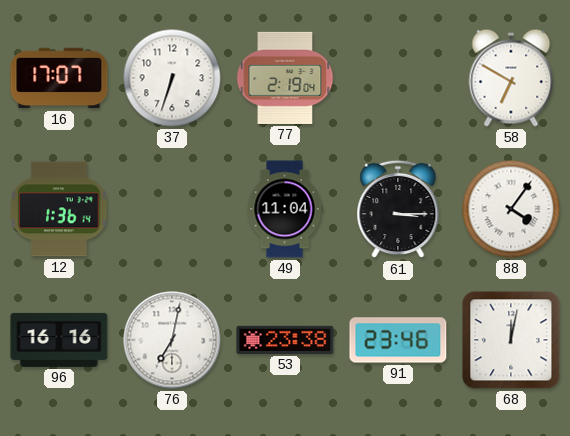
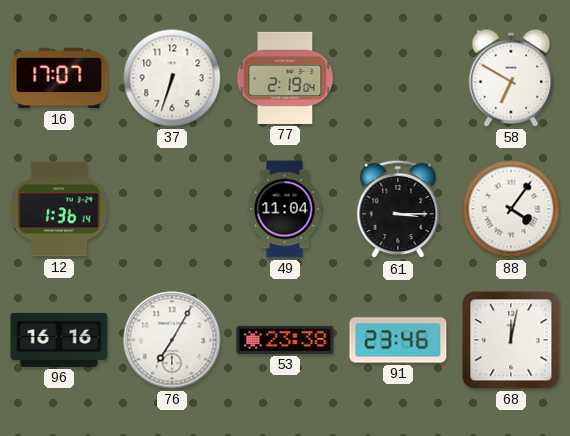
76: 7:02 -> 7:05 (172, 340)
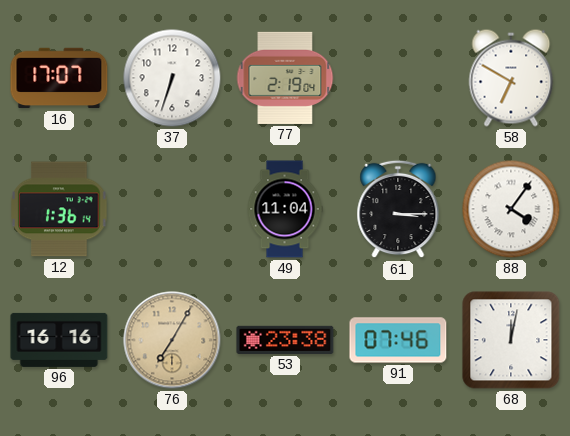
76 dial: white -> champagne (172, 340)
91: 23:46 -> 07:46 (398, 340)
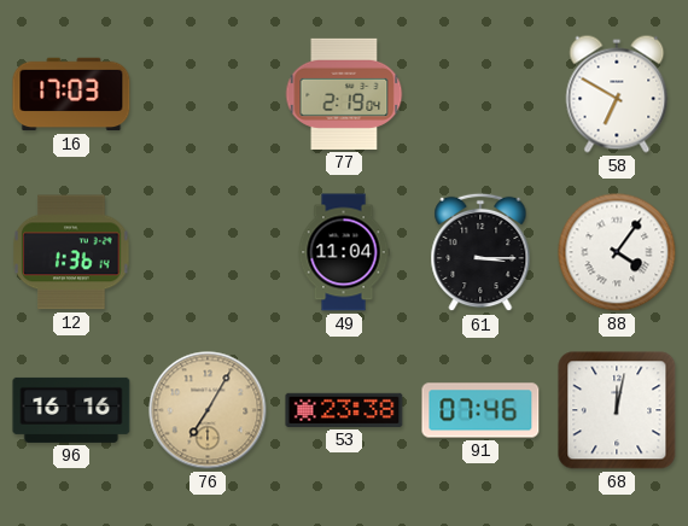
16: 17:07 -> 17:03 (71, 94)
37: 6:33 -> none (172, 78)
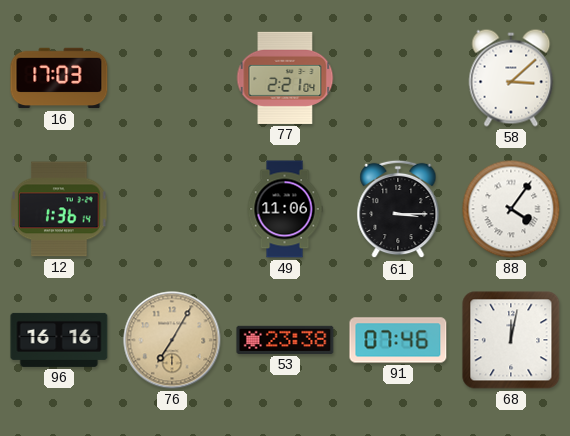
77: 2:19 -> 2:21 (285, 78)
58: 6:50 -> 3:08 (511, 78)
49: 11:04 -> 11:06 (285, 209)
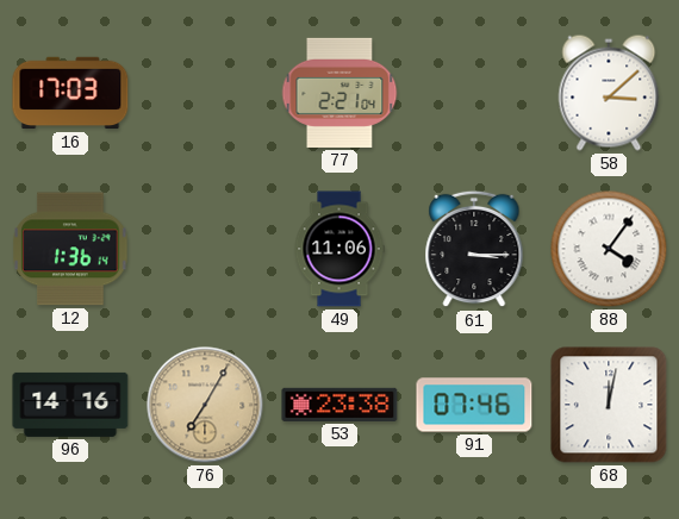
96: 16:16 -> 14:16 (70, 405)
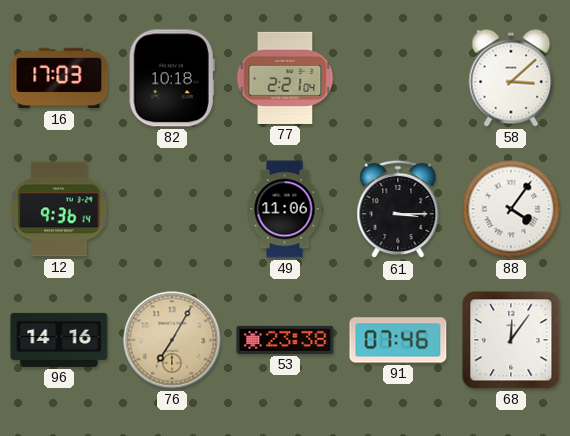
82: none -> 10:18 (172, 78)
12: 1:36 -> 9:36 (59, 209)
68: 12:02 -> 12:06 (511, 340)
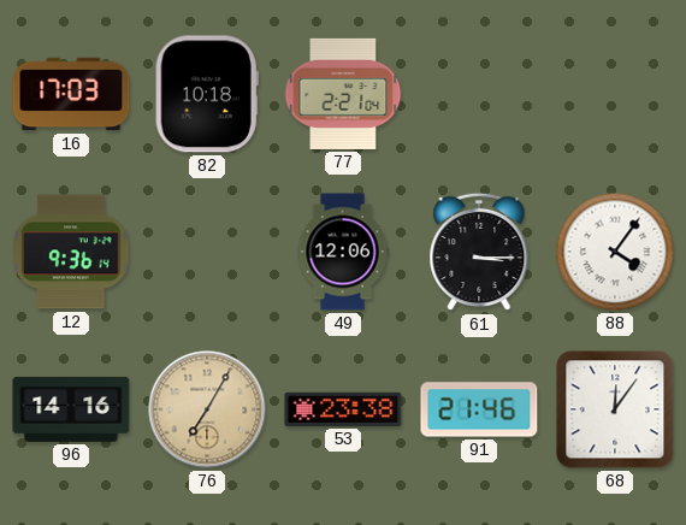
58: 3:08 -> none (511, 78)
49: 11:06 -> 12:06 (343, 252)
91: 07:46 -> 21:46 (479, 409)
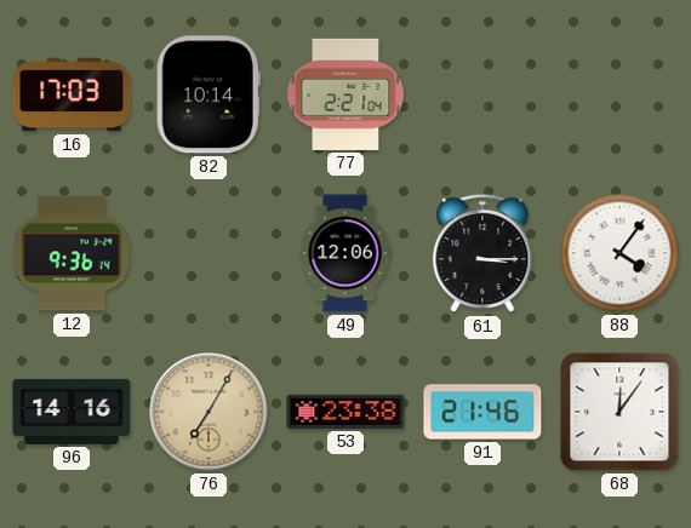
82: 10:18 -> 10:14 (209, 94)
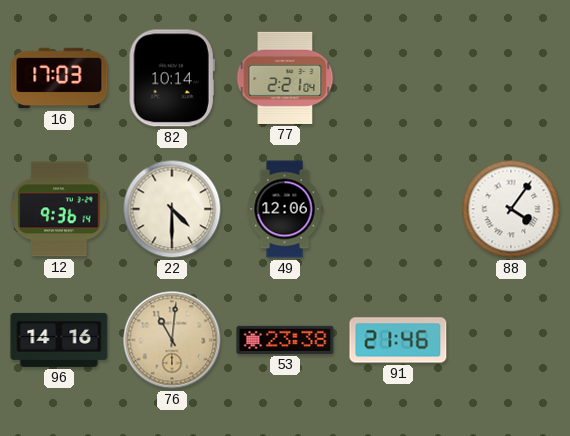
22: none -> 4:30 (172, 209)
61: 3:15 -> none (482, 253)
76: 7:05 -> 11:01 (172, 340)
68: 12:06 -> none (619, 412)
